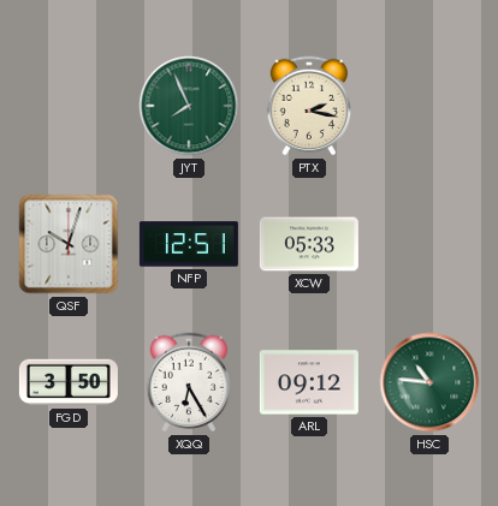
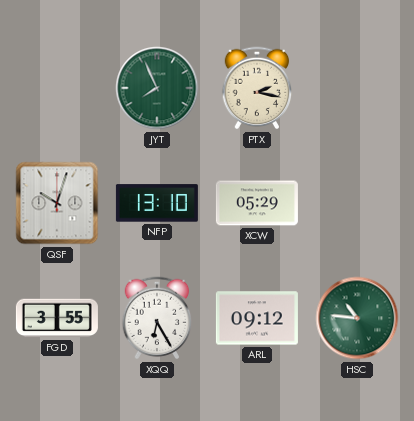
NFP: 12:51 -> 13:10 (157, 203)
XCW: 05:33 -> 05:29 (257, 203)
FGD: 3:50 -> 3:55 (57, 318)
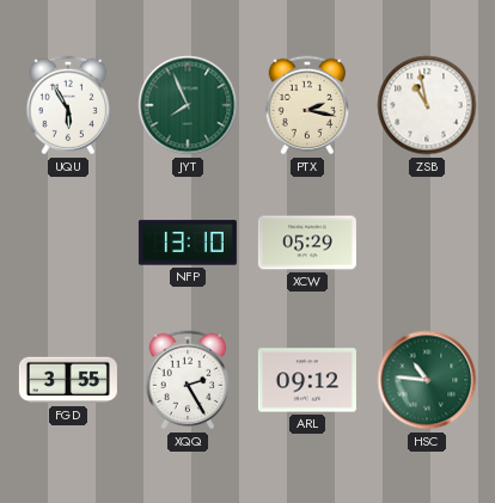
UQU: none -> 5:55 (68, 105)
ZSB: none -> 10:58 (427, 105)
QSF: 10:03 -> none (57, 203)
XQQ: 6:25 -> 2:25 (188, 380)
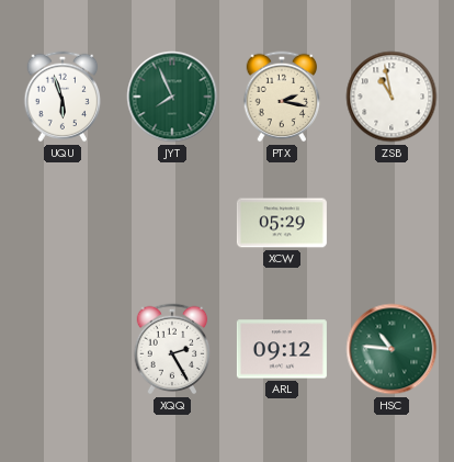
UQU: 5:55 -> 5:57 (63, 97)
NFP: 13:10 -> none (188, 243)
FGD: 3:55 -> none (68, 380)
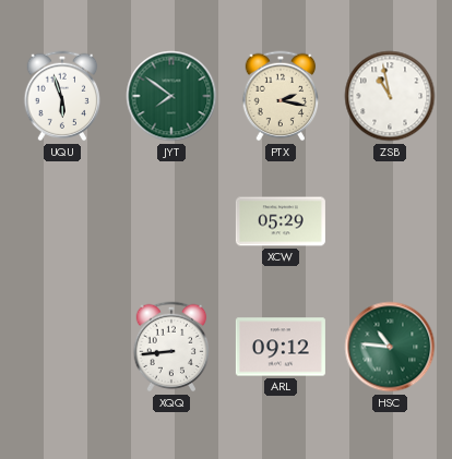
JYT: 7:56 -> 7:51 (171, 96)
XQQ: 2:25 -> 8:44 (171, 347)
